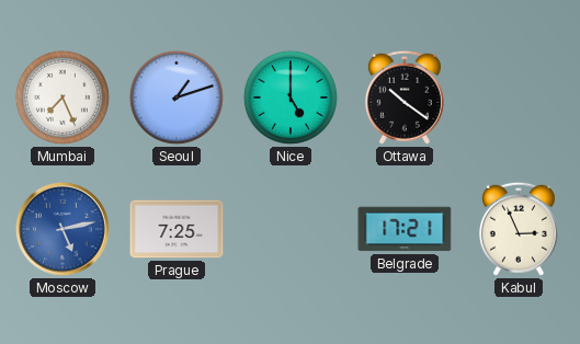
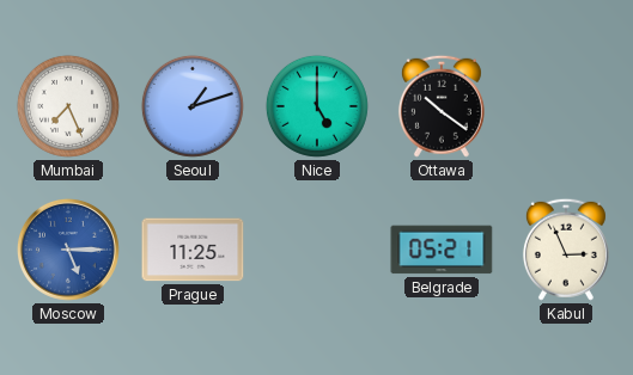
Moscow: 5:13 -> 5:15 (68, 250)
Prague: 7:25 -> 11:25 (193, 250)
Belgrade: 17:21 -> 05:21 (442, 250)
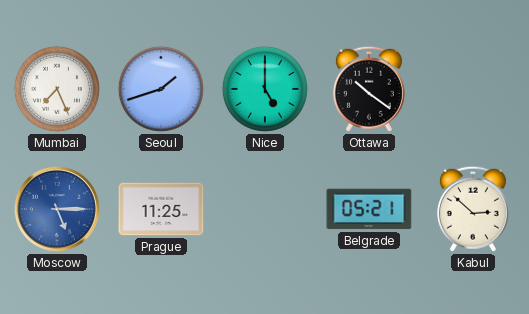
Seoul: 1:12 -> 1:42 (161, 89)
Kabul: 2:56 -> 2:52 (473, 209)
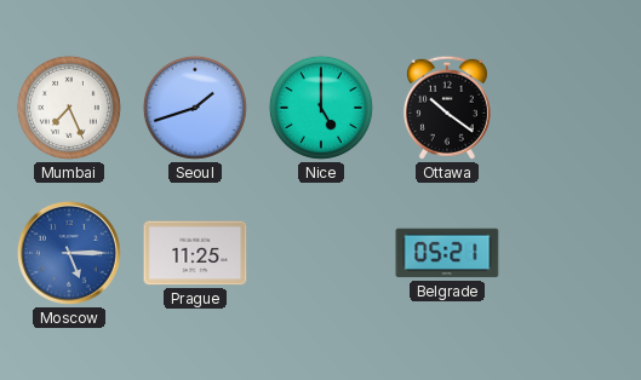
Kabul: 2:52 -> none (473, 209)
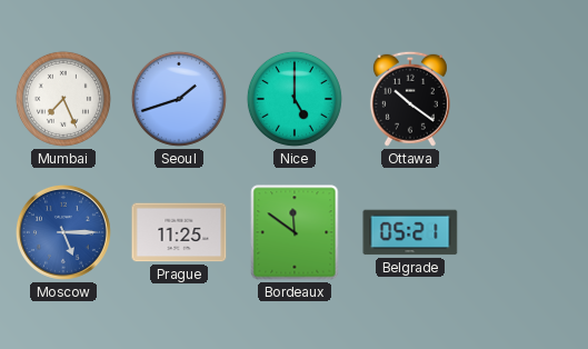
Bordeaux: none -> 11:51 (295, 232)
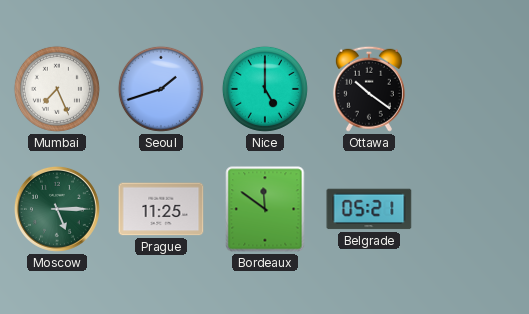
Moscow dial: blue -> green (57, 209)
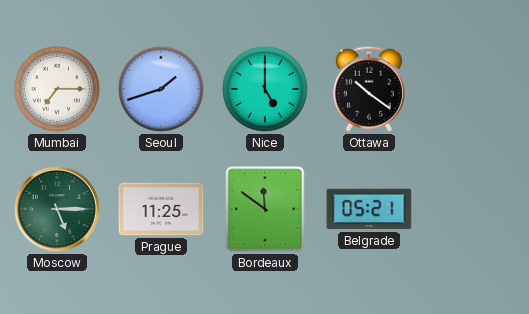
Mumbai: 7:26 -> 7:15 (57, 89)
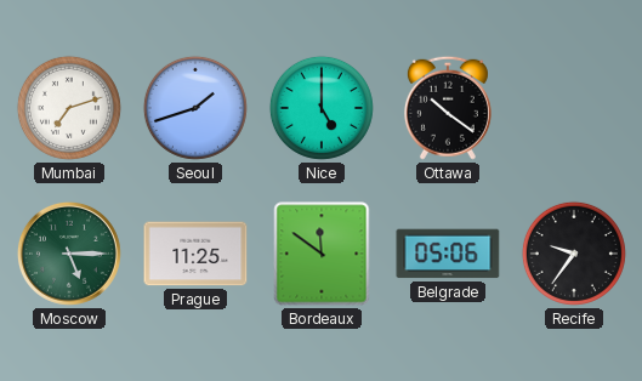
Mumbai: 7:15 -> 7:12 (69, 108)
Belgrade: 05:21 -> 05:06 (448, 254)
Recife: none -> 9:36 (574, 254)
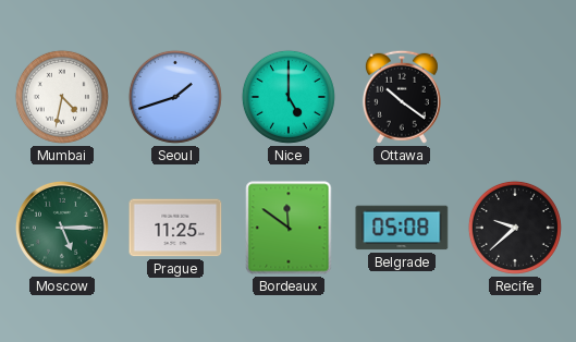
Mumbai: 7:12 -> 4:32 (62, 97)
Belgrade: 05:06 -> 05:08 (402, 228)
Recife: 9:36 -> 9:38 (515, 228)
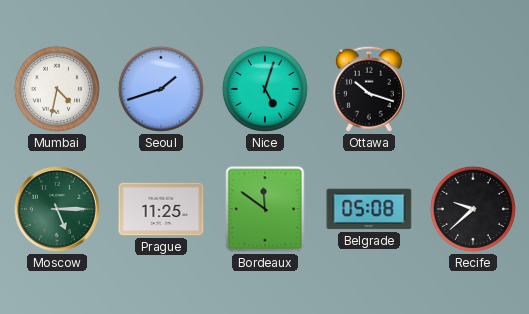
Nice: 5:00 -> 5:03 (265, 89)
Ottawa: 10:21 -> 10:18 (369, 89)
